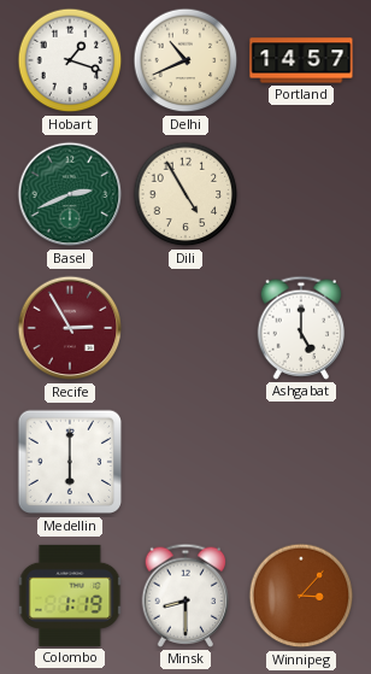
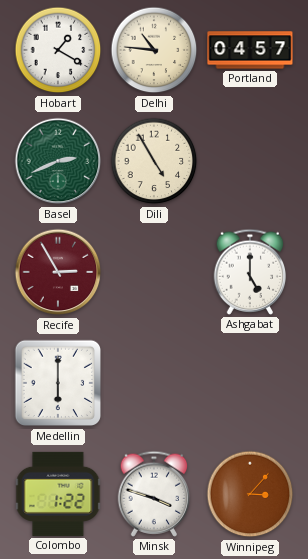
Hobart: 1:18 -> 1:20 (58, 50)
Delhi: 10:41 -> 10:46 (154, 50)
Portland: 14:57 -> 04:57 (250, 50)
Colombo: 1:19 -> 1:22 (58, 494)
Minsk: 8:30 -> 3:48 (154, 494)
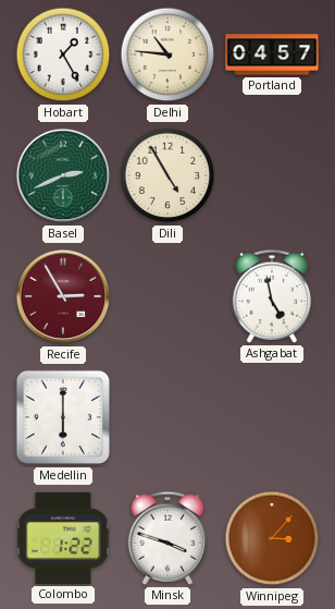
Hobart: 1:20 -> 1:25 (63, 54)
Ashgabat: 5:00 -> 4:58 (272, 296)
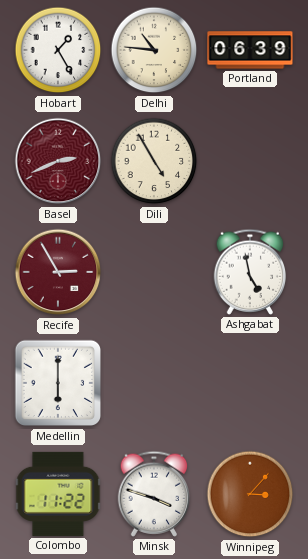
Portland: 04:57 -> 06:39 (250, 50)
Basel dial: green -> burgundy (58, 161)
Colombo: 1:22 -> 11:22 (58, 494)
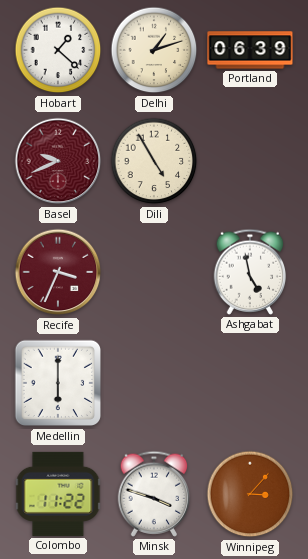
Hobart: 1:25 -> 1:22 (58, 50)
Delhi: 10:46 -> 1:12 (154, 50)
Basel: 2:41 -> 9:41 (58, 161)
Recife: 2:55 -> 3:34 (58, 272)
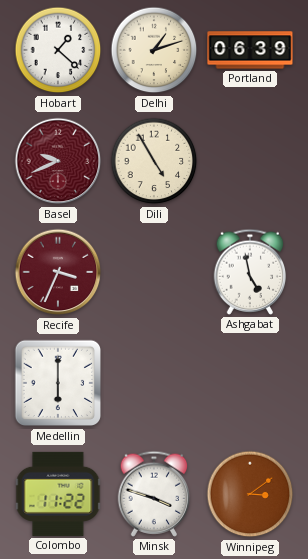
Winnipeg: 3:07 -> 3:09 (250, 494)
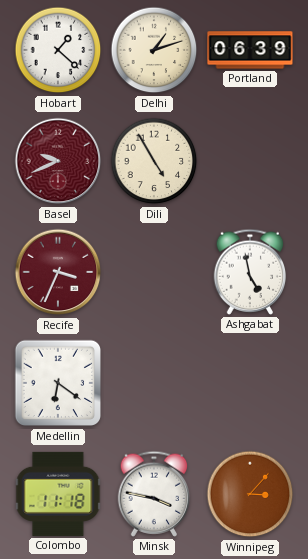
Medellin: 6:00 -> 6:21 (58, 383)
Colombo: 11:22 -> 11:18 (58, 494)
Minsk: 3:48 -> 3:47 (154, 494)
Winnipeg: 3:09 -> 3:07 (250, 494)
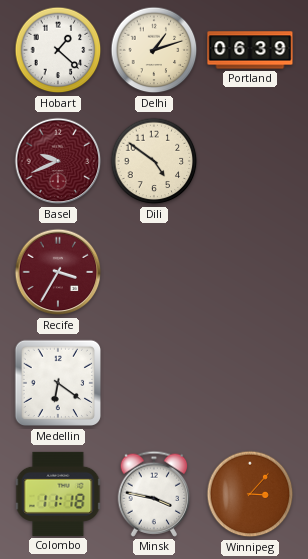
Dili: 4:55 -> 4:51 (154, 161)
Recife: 3:34 -> 3:35 (58, 272)
Ashgabat: 4:58 -> none (250, 272)
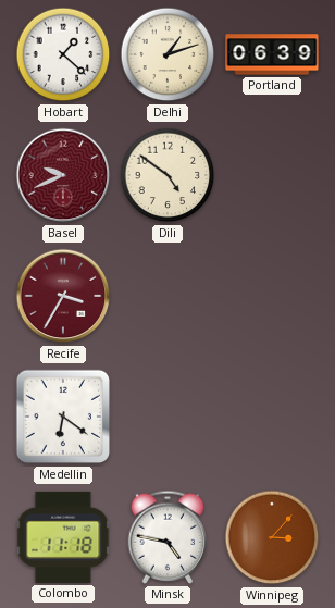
Minsk: 3:47 -> 4:47 (167, 537)
